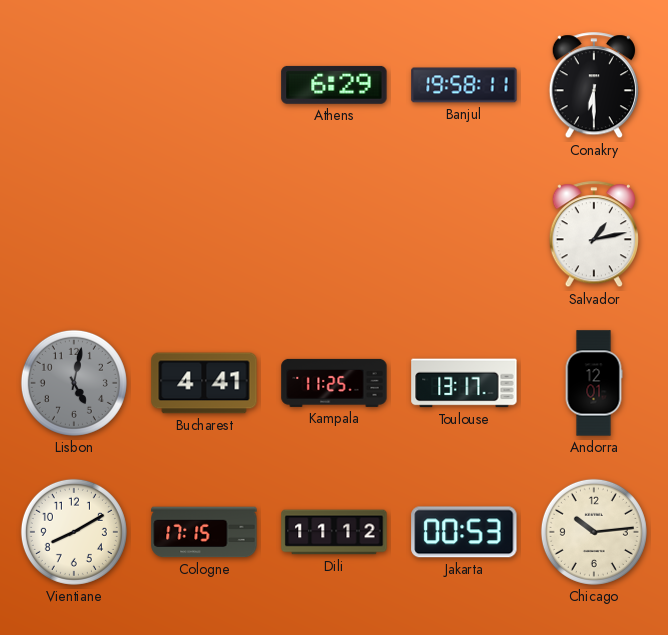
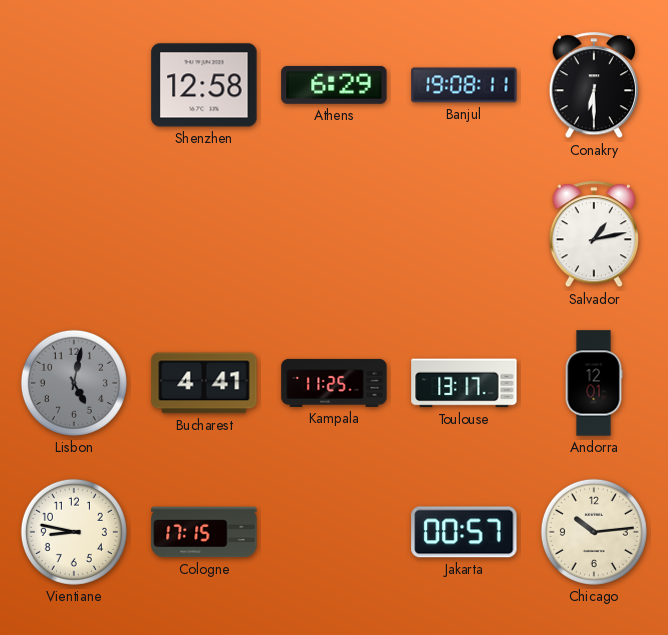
Shenzhen: none -> 12:58 (204, 85)
Banjul: 19:58 -> 19:08 (464, 85)
Vientiane: 8:10 -> 8:47 (74, 532)
Dili: 11:12 -> none (334, 532)
Jakarta: 00:53 -> 00:57 (464, 532)
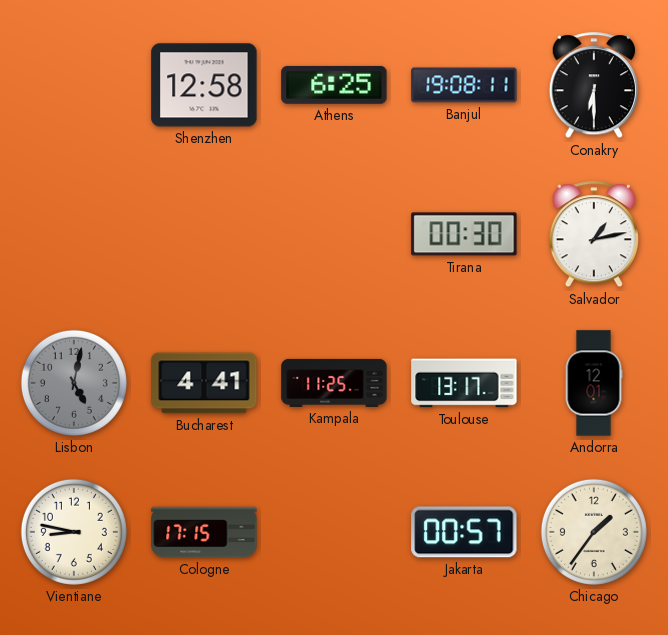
Athens: 6:29 -> 6:25 (334, 85)
Tirana: none -> 00:30 (464, 234)
Chicago: 10:14 -> 1:36 (594, 532)
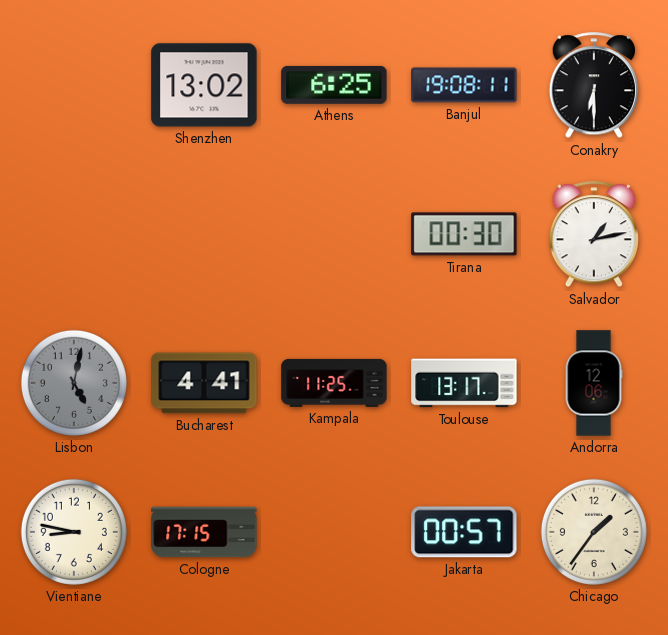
Shenzhen: 12:58 -> 13:02 (204, 85)
Andorra: 12:01 -> 12:06 (594, 383)
